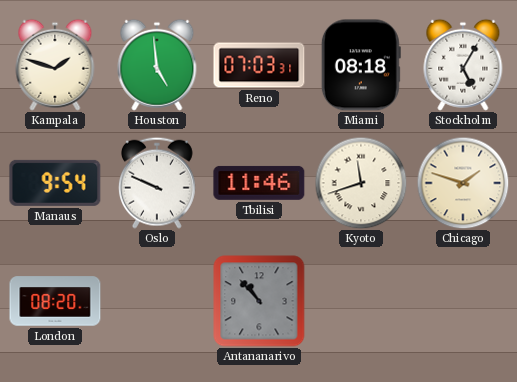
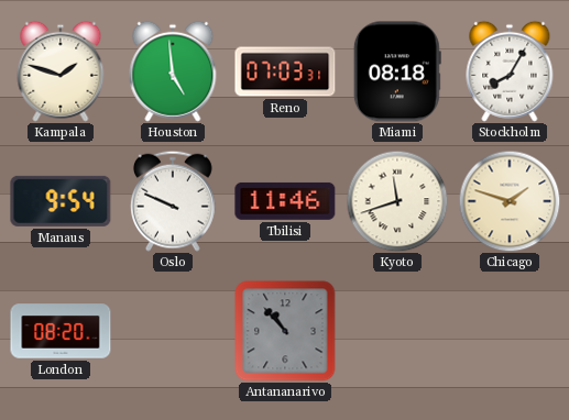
Stockholm: 5:05 -> 8:05 (510, 71)
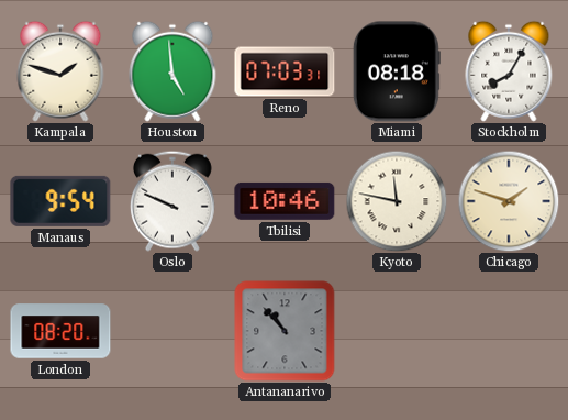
Tbilisi: 11:46 -> 10:46 (285, 201)
Kyoto: 11:42 -> 11:47 (397, 201)
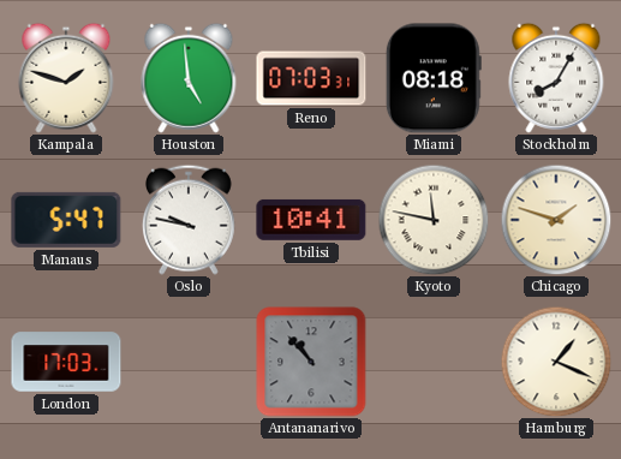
Manaus: 9:54 -> 5:47 (66, 220)
Oslo: 9:49 -> 9:47 (189, 220)
Tbilisi: 10:46 -> 10:41 (311, 220)
London: 08:20 -> 17:03 (66, 362)
Hamburg: none -> 1:19 (556, 362)
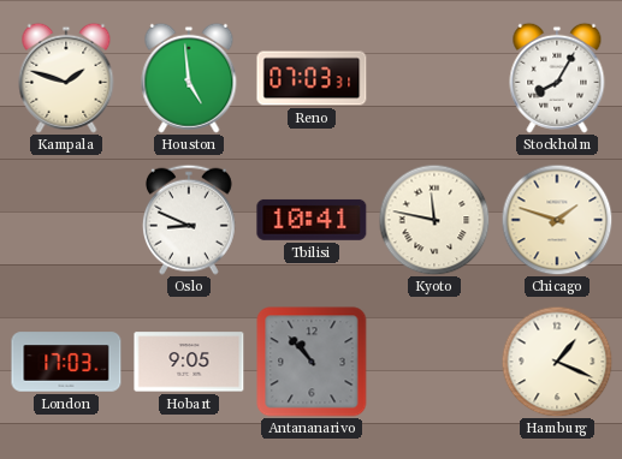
Miami: 08:18 -> none (434, 78)
Manaus: 5:47 -> none (66, 220)
Oslo: 9:47 -> 8:49 (189, 220)
Hobart: none -> 9:05 (189, 362)
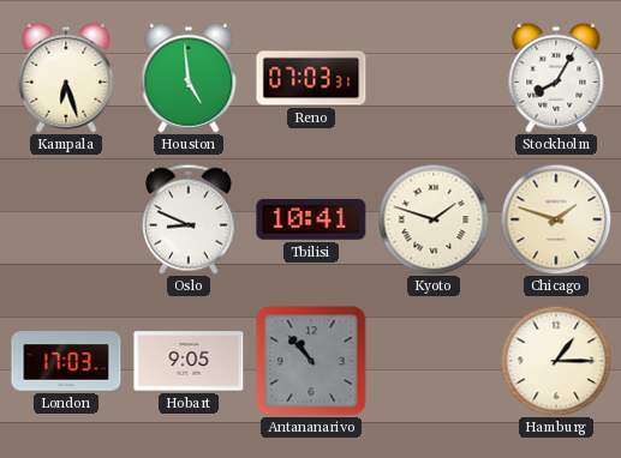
Kampala: 1:48 -> 6:27 (66, 78)
Kyoto: 11:47 -> 1:48 (434, 219)
Hamburg: 1:19 -> 1:15 (556, 361)
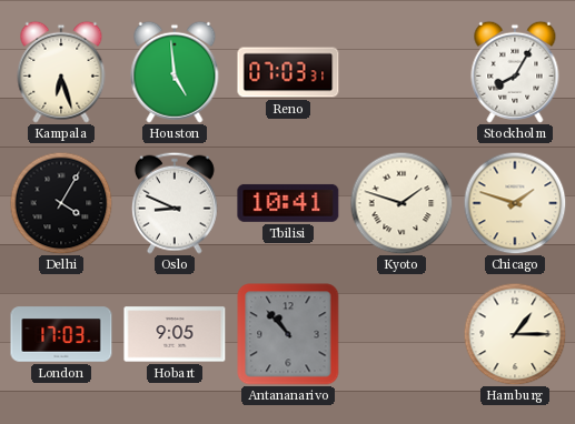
Delhi: none -> 4:05 (61, 203)
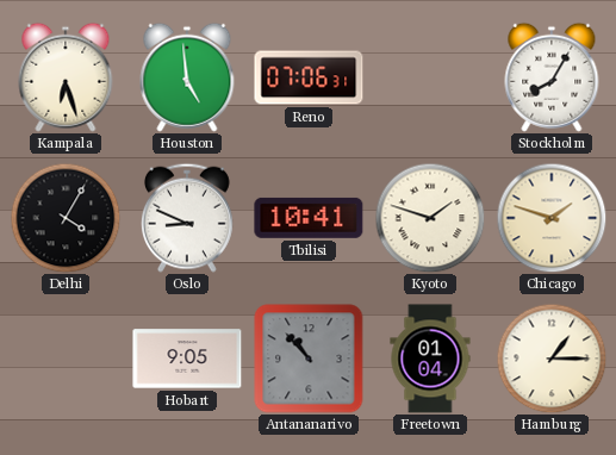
Reno: 07:03 -> 07:06 (309, 77)
London: 17:03 -> none (61, 334)
Freetown: none -> 01:04 (430, 359)
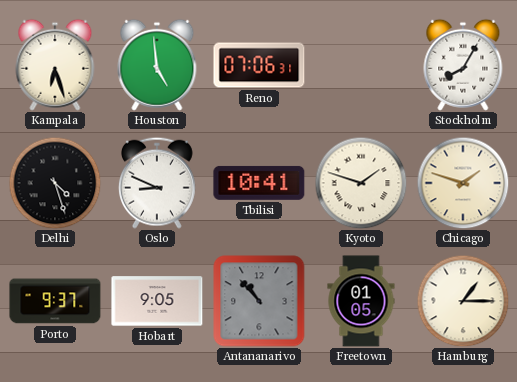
Delhi: 4:05 -> 4:27 (55, 183)
Porto: none -> 9:37 (55, 301)
Freetown: 01:04 -> 01:05 (361, 301)
